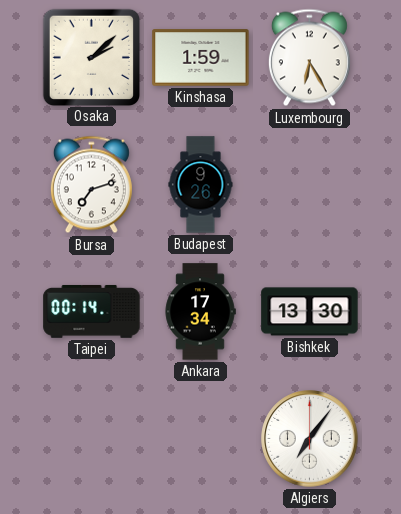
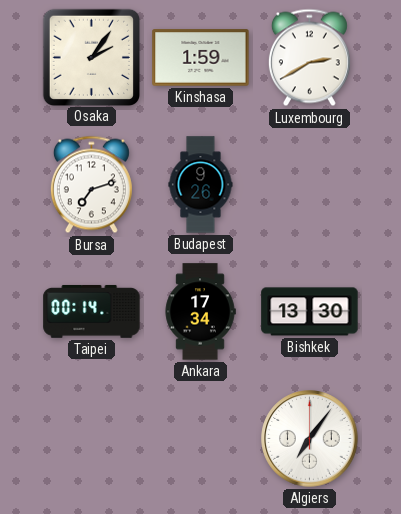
Osaka: 2:08 -> 2:06 (91, 57)
Luxembourg: 6:25 -> 2:40 (309, 58)
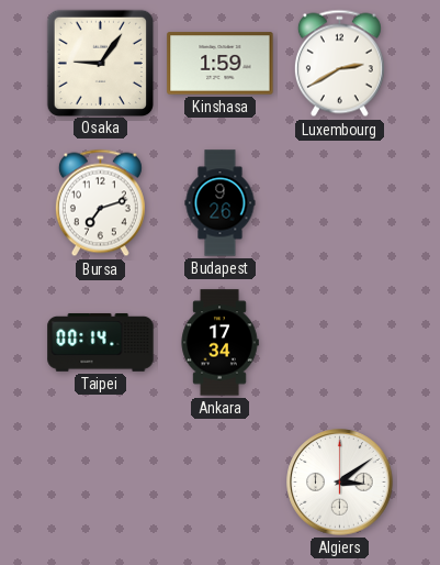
Osaka: 2:06 -> 9:06 (100, 63)
Bishkek: 13:30 -> none (310, 312)
Algiers: 7:06 -> 3:09 (340, 483)
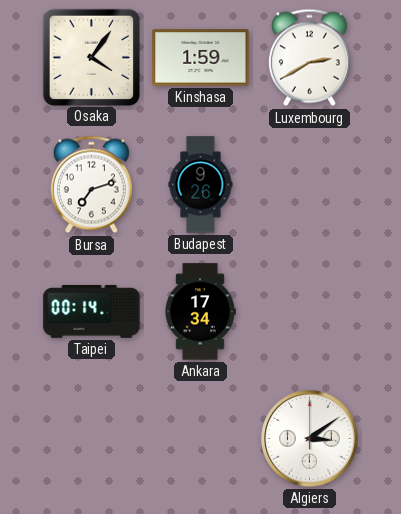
Osaka: 9:06 -> 4:06 (91, 57)
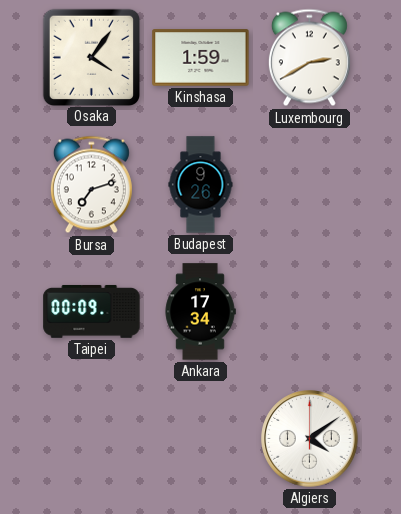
Taipei: 00:14 -> 00:09 (92, 311)
Algiers: 3:09 -> 4:09 (310, 439)
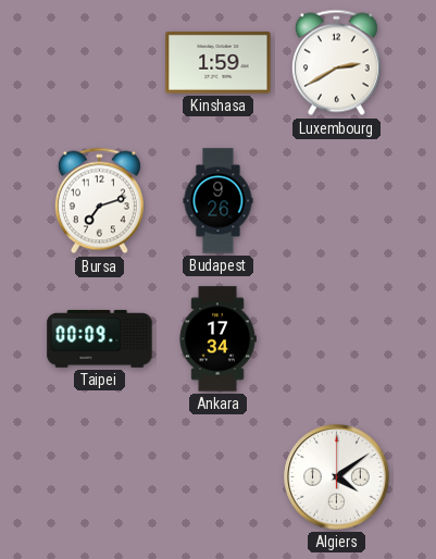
Osaka: 4:06 -> none (91, 57)
